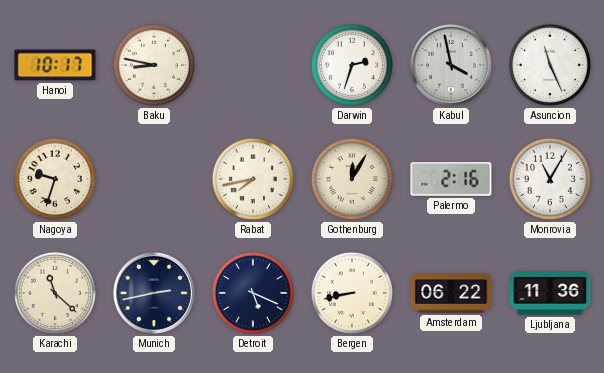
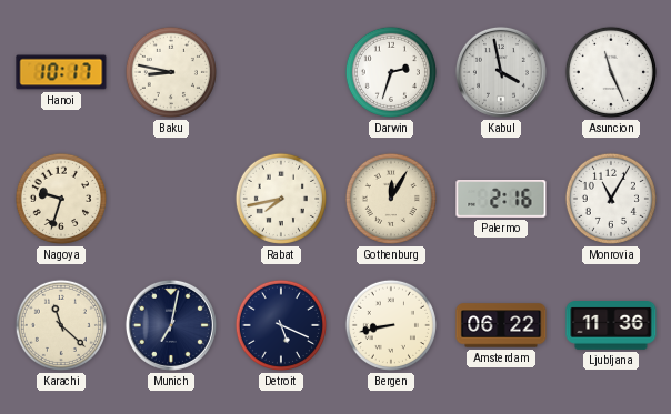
Munich: 2:43 -> 7:02 (171, 325)
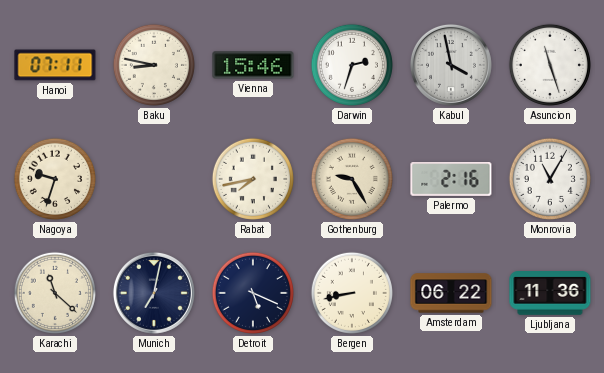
Hanoi: 10:17 -> 07:11 (55, 65)
Vienna: none -> 15:46 (253, 65)
Asuncion: 11:26 -> 11:27 (550, 65)
Gothenburg: 12:05 -> 9:25 (352, 179)
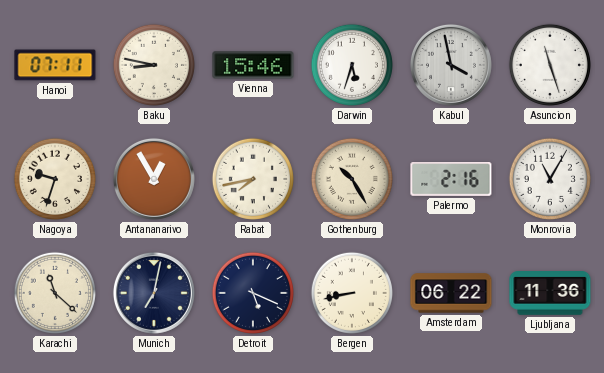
Darwin: 2:33 -> 5:33 (352, 65)
Antananarivo: none -> 12:55 (154, 179)
Gothenburg: 9:25 -> 10:25 (352, 179)
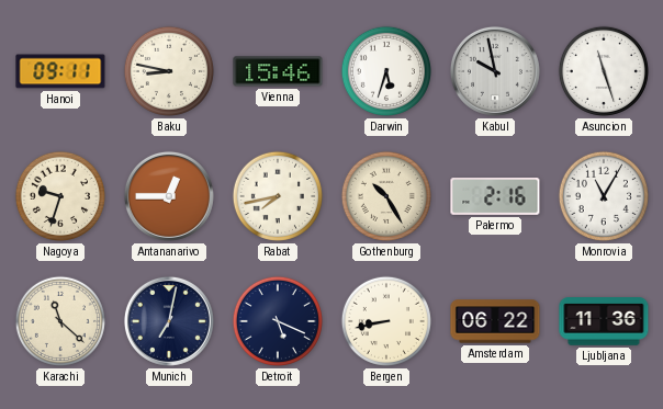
Hanoi: 07:11 -> 09:11 (60, 71)
Kabul: 3:58 -> 9:58 (495, 71)
Antananarivo: 12:55 -> 12:45 (169, 196)
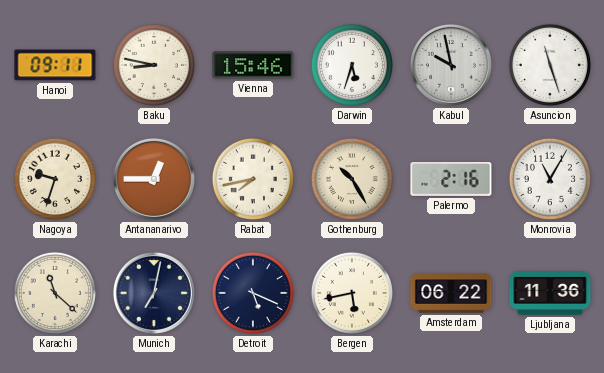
Bergen: 8:43 -> 5:43 (352, 293)
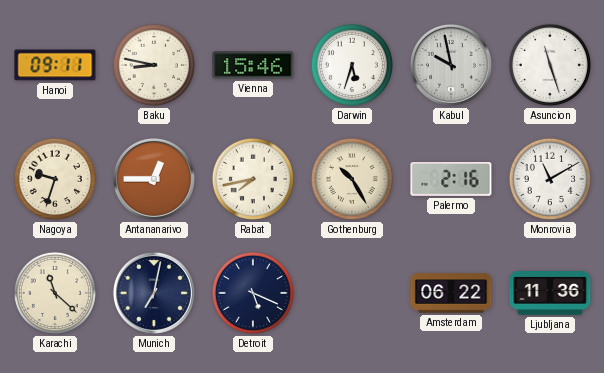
Monrovia: 11:05 -> 11:10 (550, 179)
Bergen: 5:43 -> none (352, 293)
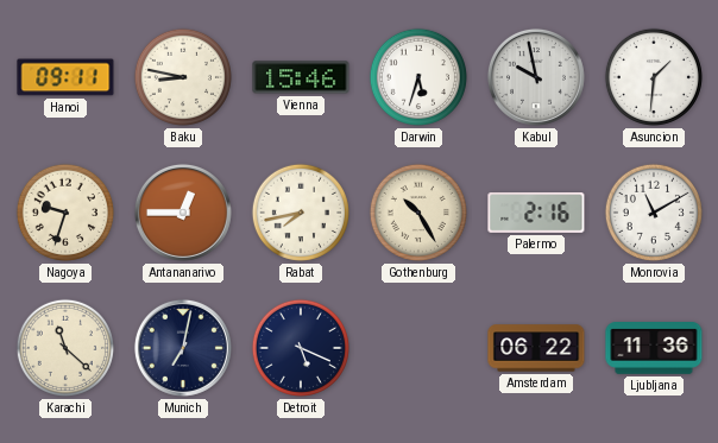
Asuncion: 11:27 -> 1:31 (654, 77)
